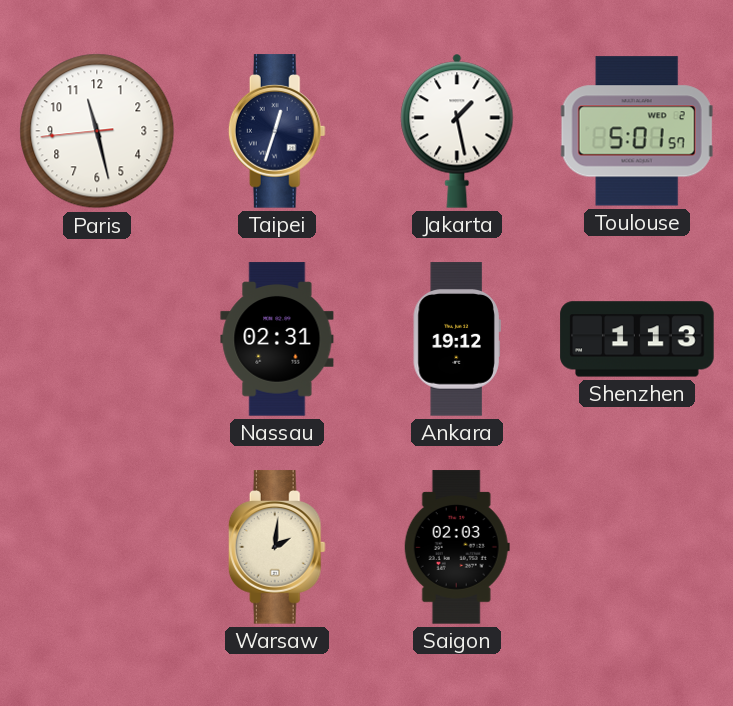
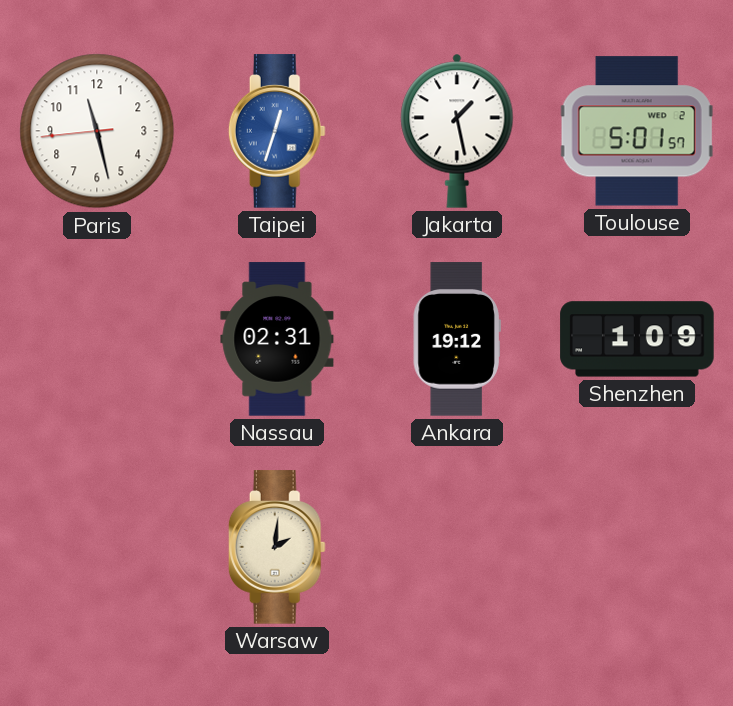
Taipei dial: navy -> blue (277, 131)
Shenzhen: 1:13 -> 1:09 (637, 339)
Saigon: 02:03 -> none (457, 547)
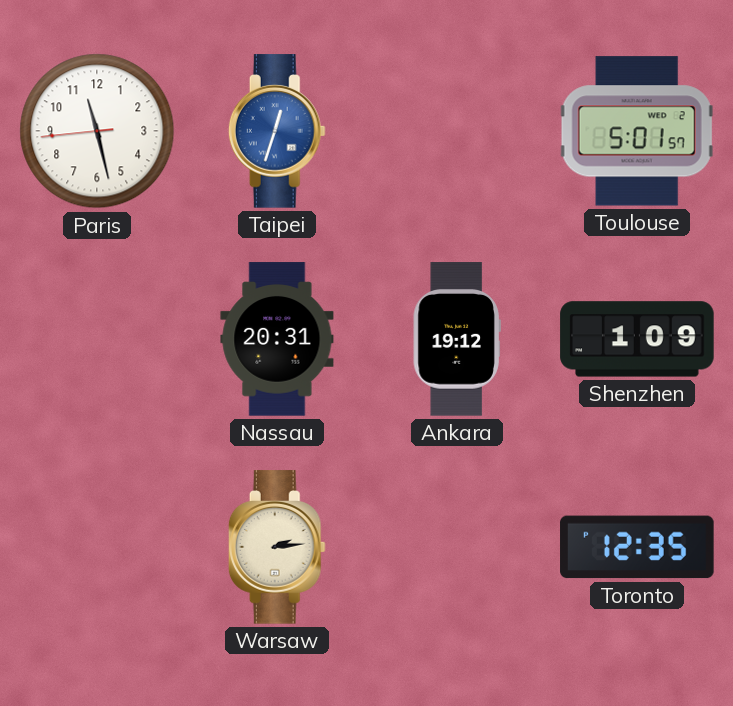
Jakarta: 1:28 -> none (457, 131)
Nassau: 02:31 -> 20:31 (277, 339)
Warsaw: 2:01 -> 2:14 (277, 547)
Toronto: none -> 12:35 (637, 547)
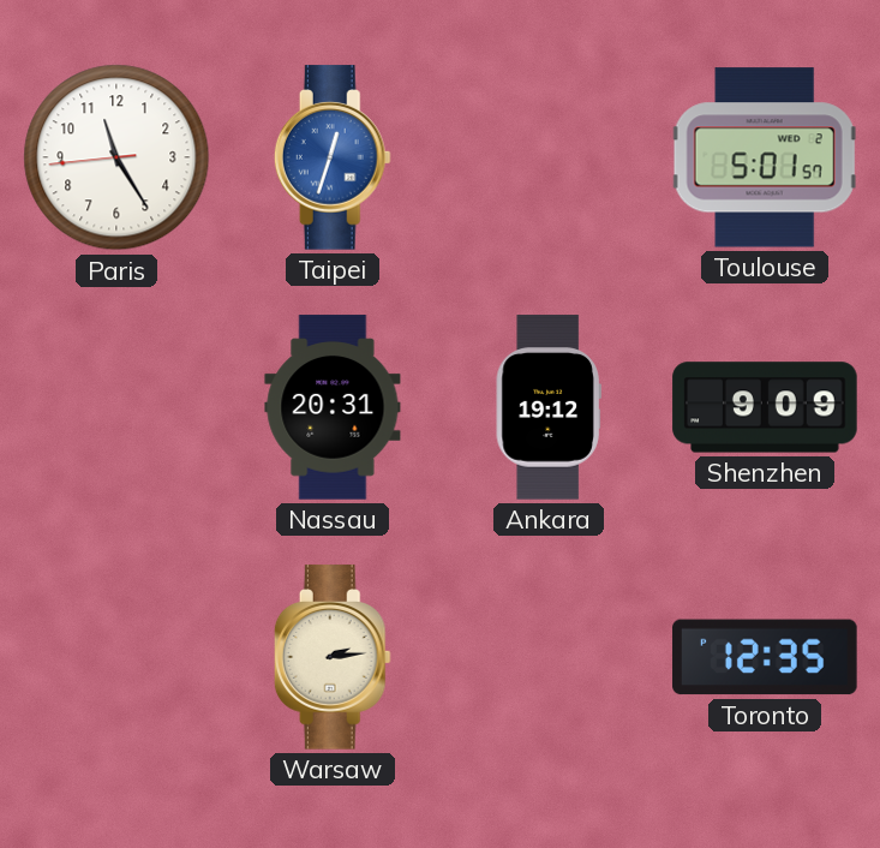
Paris: 11:27 -> 11:24 (116, 157)
Shenzhen: 1:09 -> 9:09 (765, 407)
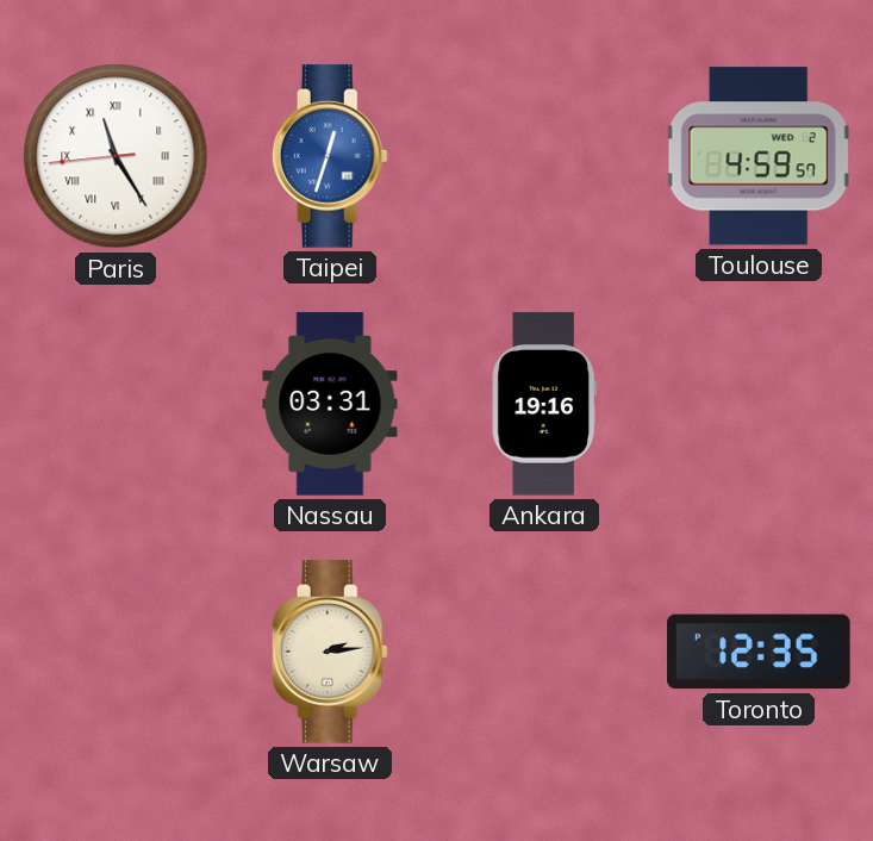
Paris numerals: Arabic -> Roman (116, 156)
Toulouse: 5:01 -> 4:59 (759, 156)
Nassau: 20:31 -> 03:31 (330, 404)
Ankara: 19:12 -> 19:16 (544, 404)
Shenzhen: 9:09 -> none (765, 407)
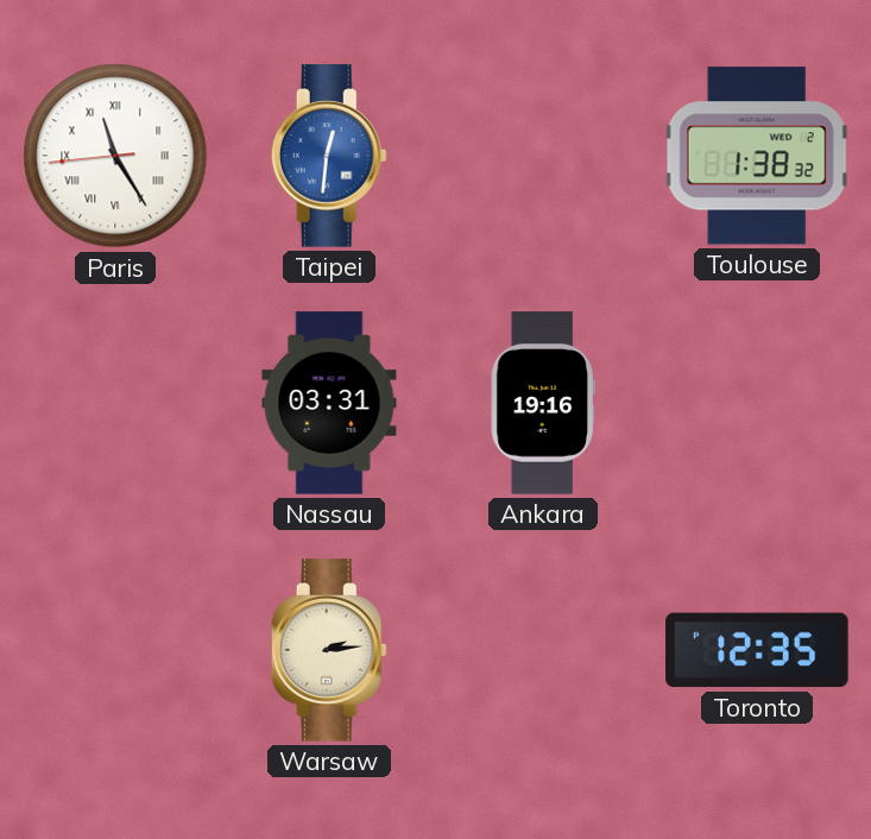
Taipei: 12:33 -> 12:31 (329, 156)
Toulouse: 4:59 -> 1:38 (757, 156)
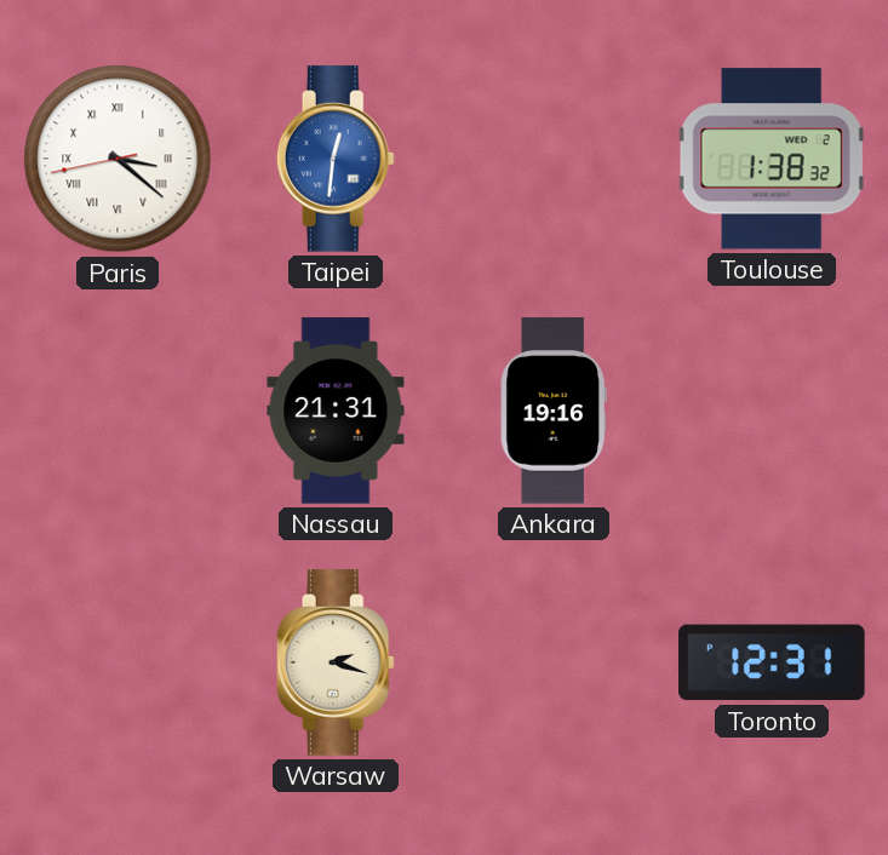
Paris: 11:24 -> 3:21 (118, 159)
Nassau: 03:31 -> 21:31 (336, 411)
Warsaw: 2:14 -> 2:18 (336, 662)
Toronto: 12:35 -> 12:31 (772, 662)
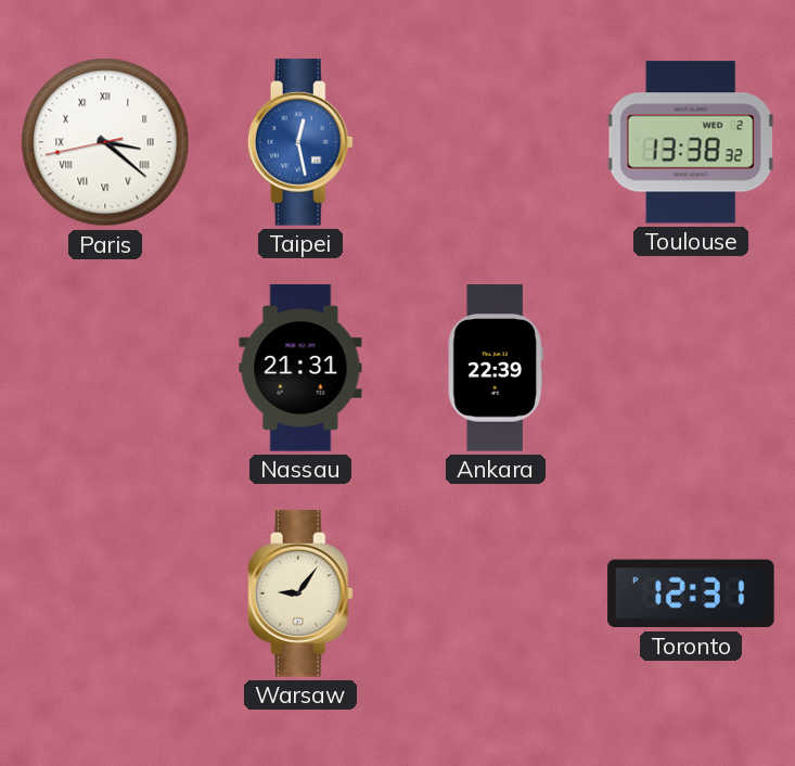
Taipei: 12:31 -> 12:28 (300, 142)
Toulouse: 1:38 -> 13:38 (691, 142)
Ankara: 19:16 -> 22:39 (496, 368)
Warsaw: 2:18 -> 9:06 (300, 593)
